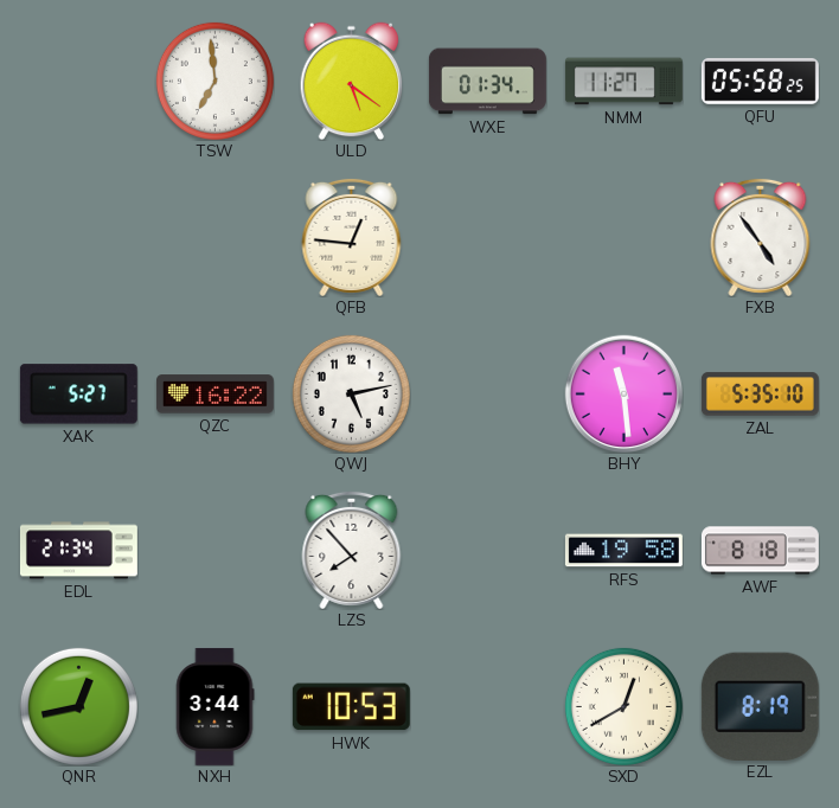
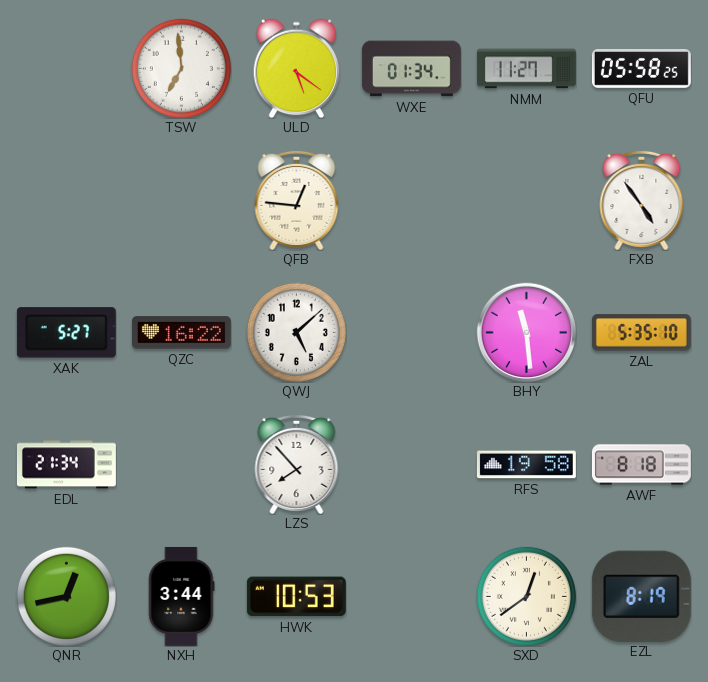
QWJ: 5:13 -> 5:08 (296, 332)
SXD: 12:40 -> 12:39 (526, 596)
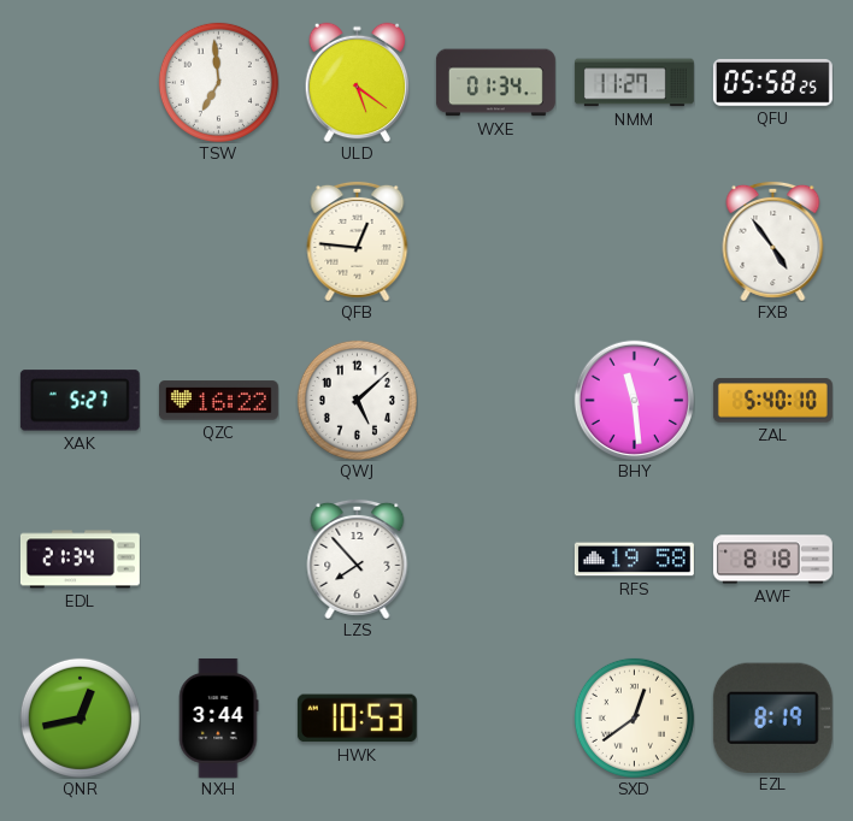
ZAL: 5:35 -> 5:40 (772, 401)
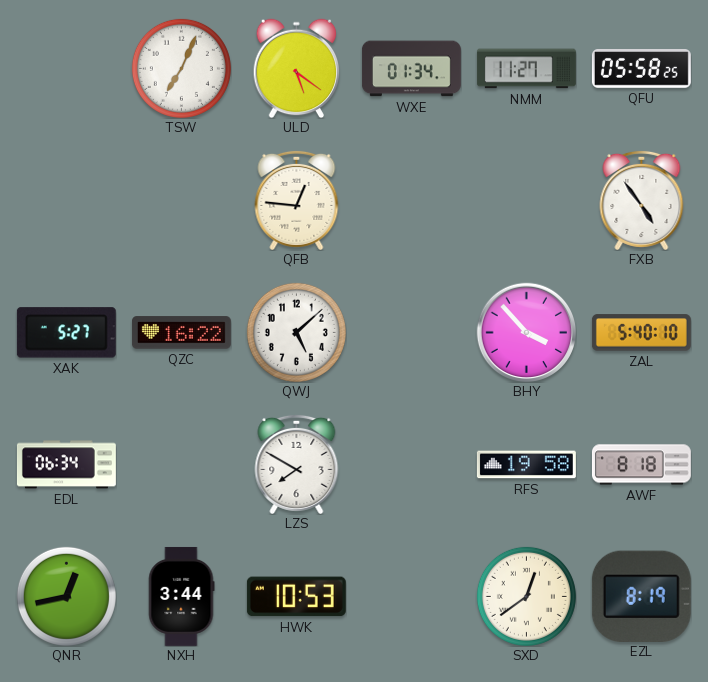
TSW: 6:59 -> 7:04 (181, 68)
BHY: 11:29 -> 3:53 (526, 332)
EDL: 21:34 -> 06:34 (66, 465)
LZS: 7:53 -> 7:50 (297, 464)
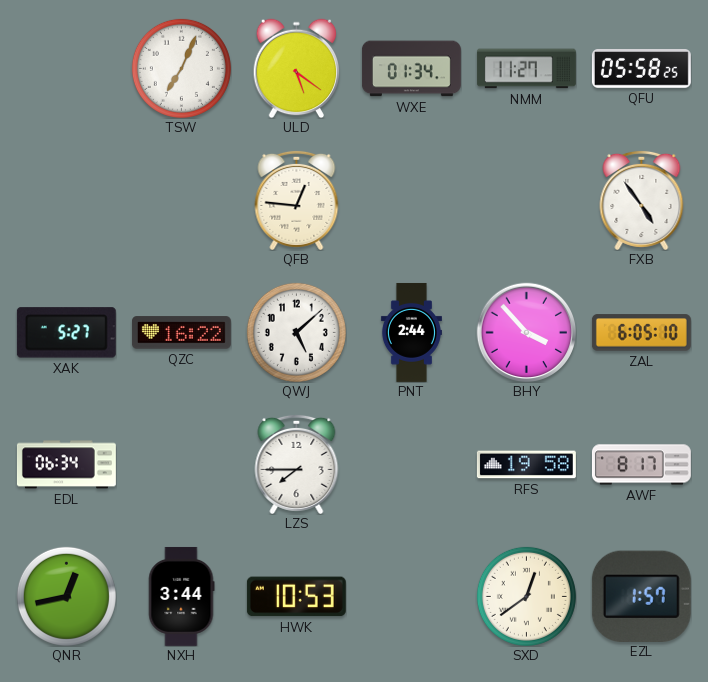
PNT: none -> 2:44 (411, 332)
ZAL: 5:40 -> 6:05 (641, 333)
LZS: 7:50 -> 7:45 (297, 464)
AWF: 8:18 -> 8:17 (641, 465)
EZL: 8:19 -> 1:57 (641, 596)
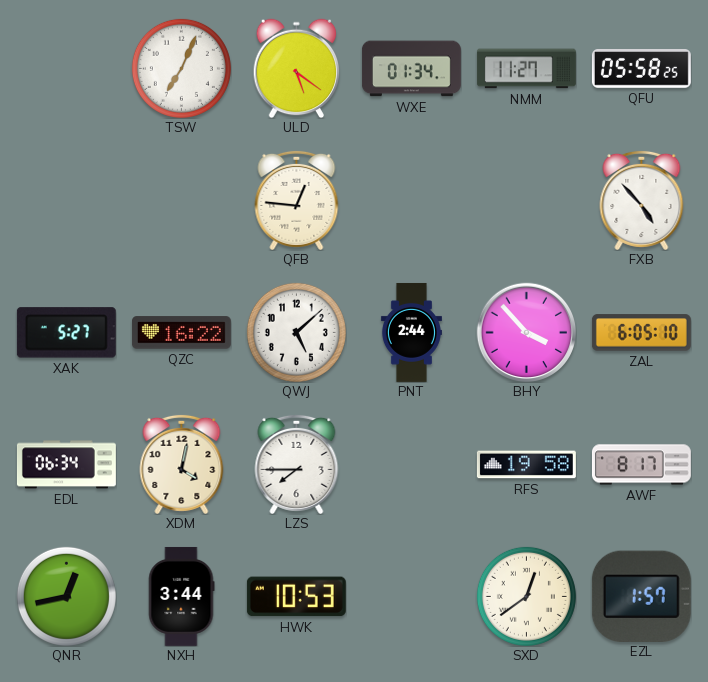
FXB: 4:54 -> 4:53 (642, 200)
XDM: none -> 4:02 (182, 464)
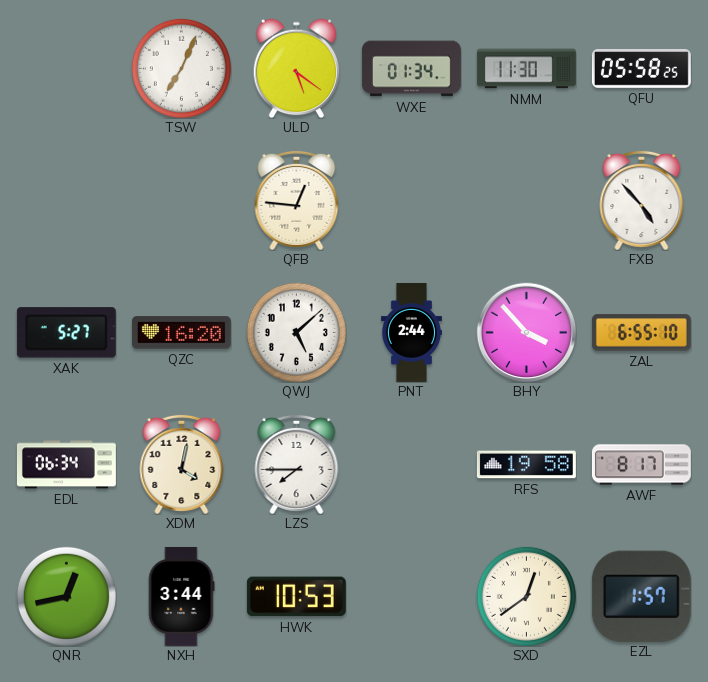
NMM: 11:27 -> 11:30 (526, 69)
QZC: 16:22 -> 16:20 (181, 333)
ZAL: 6:05 -> 6:55 (641, 333)
